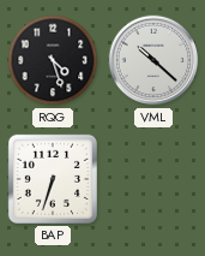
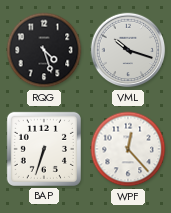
VML: 10:22 -> 10:18 (128, 50)
WPF: none -> 12:23 (128, 149)
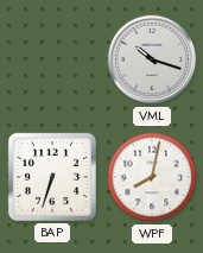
RQG: 4:27 -> none (44, 50)
WPF: 12:23 -> 8:02 (152, 177)
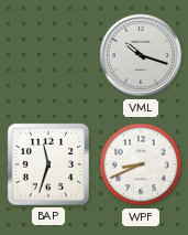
BAP: 6:33 -> 11:33 (48, 164)
WPF: 8:02 -> 8:41 (141, 164)
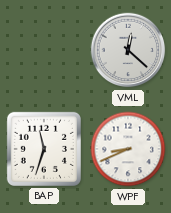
VML: 10:18 -> 12:22 (128, 50)
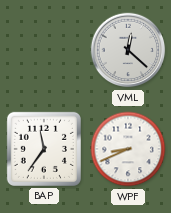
BAP: 11:33 -> 11:36 (44, 149)
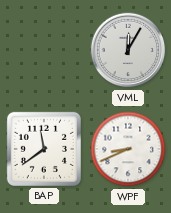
VML: 12:22 -> 12:05 (128, 50)
BAP: 11:36 -> 11:39 (44, 149)
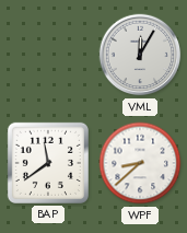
WPF: 8:41 -> 8:38 (140, 163)
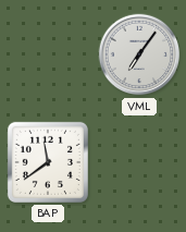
VML: 12:05 -> 7:06 (139, 54)
WPF: 8:38 -> none (140, 163)
